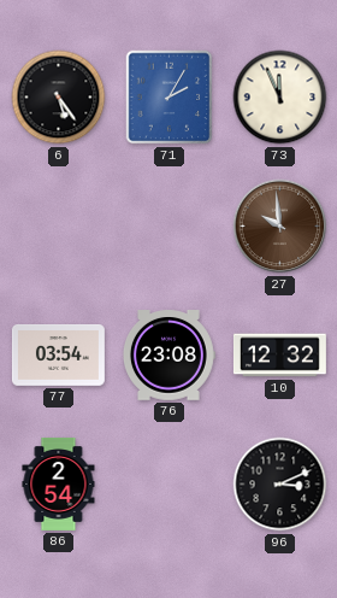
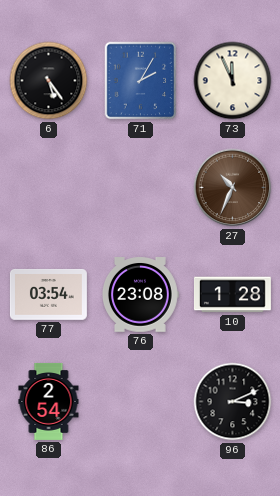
27: 9:59 -> 10:34 (233, 188)
10: 12:32 -> 1:28 (232, 295)
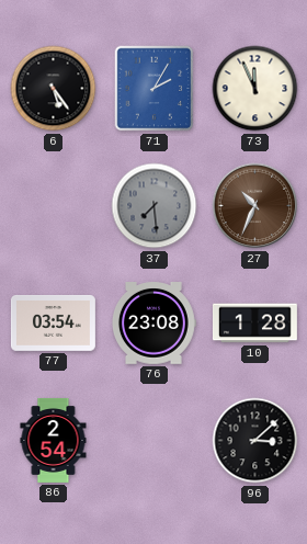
37: none -> 7:29 (155, 206)
96: 3:11 -> 3:08 (255, 441)
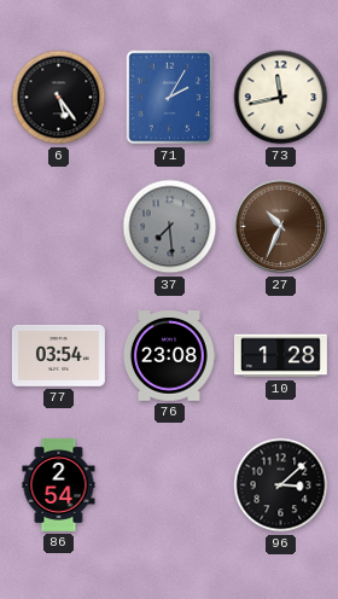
73: 11:56 -> 11:43 (281, 98)
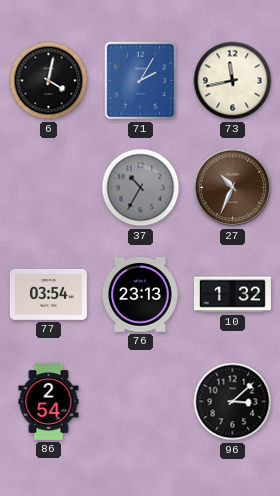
6: 5:24 -> 4:02 (49, 81)
37: 7:29 -> 10:35 (141, 188)
76: 23:08 -> 23:13 (140, 295)
10: 1:28 -> 1:32 (232, 295)
